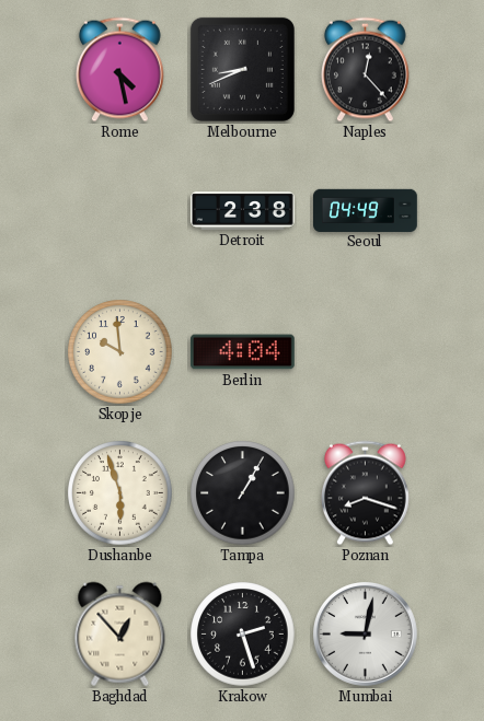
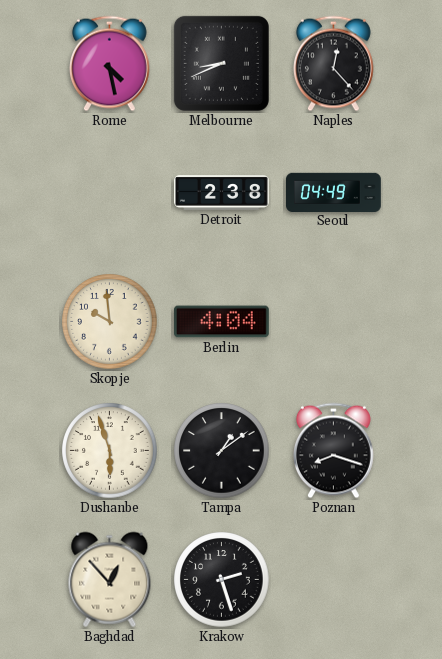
Tampa: 1:05 -> 1:09 (222, 451)
Mumbai: 9:02 -> none (365, 633)
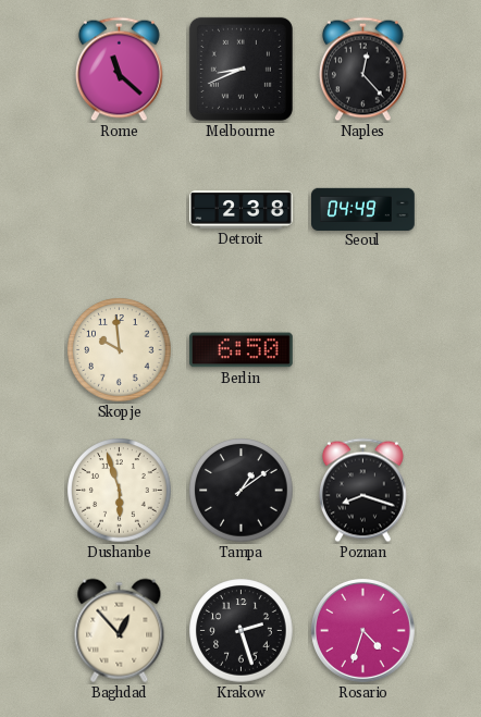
Rome: 4:28 -> 11:22 (119, 70)
Berlin: 4:04 -> 6:50 (242, 350)
Rosario: none -> 4:33 (362, 630)
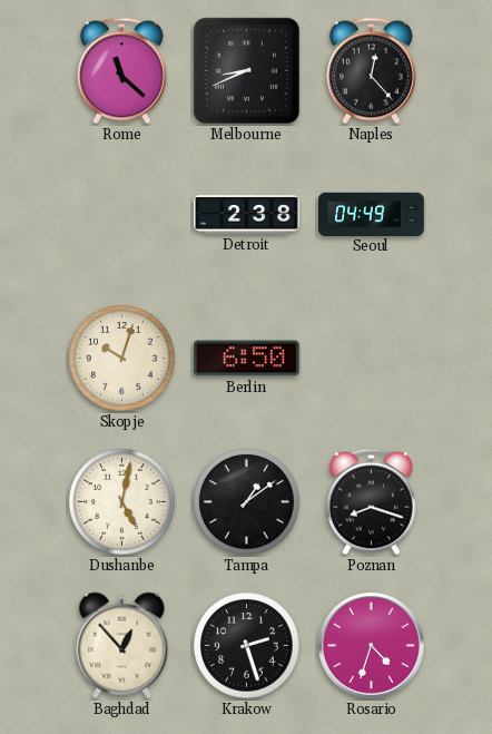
Skopje: 9:59 -> 10:03 (122, 359)
Dushanbe: 5:57 -> 5:02 (122, 502)
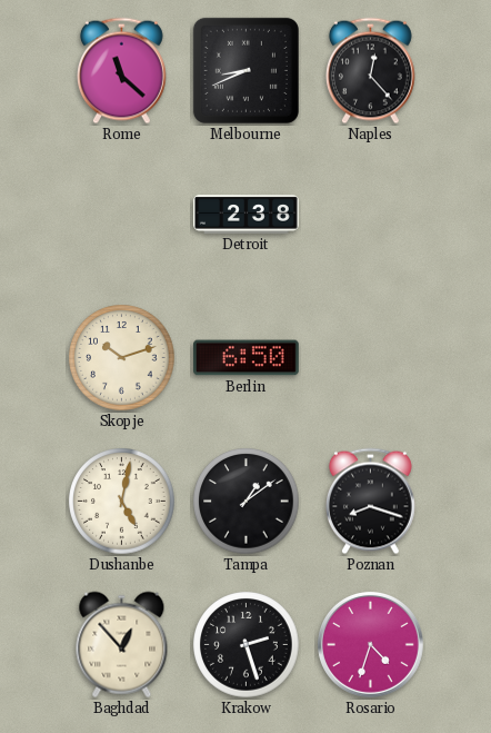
Seoul: 04:49 -> none (372, 214)
Skopje: 10:03 -> 10:12 (122, 358)
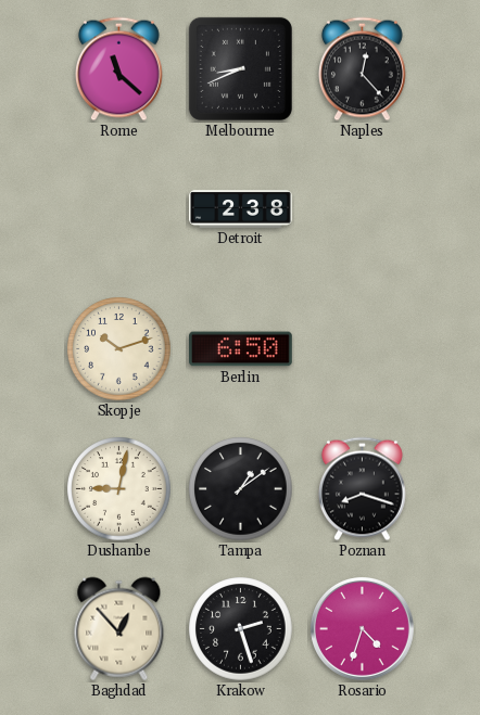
Dushanbe: 5:02 -> 9:02 (119, 489)
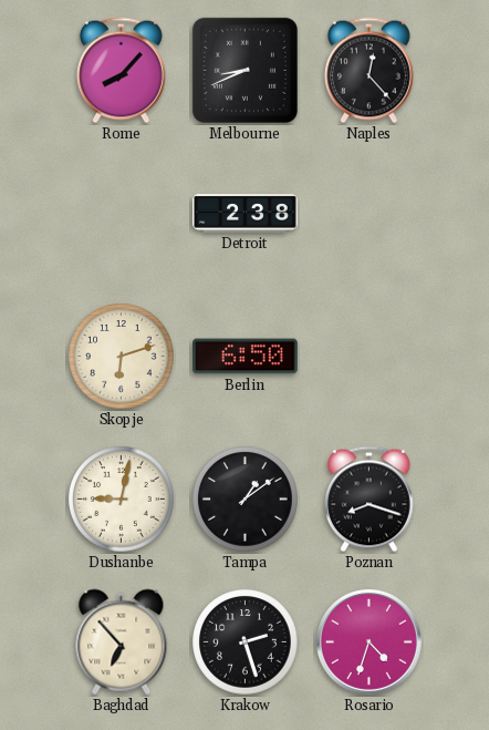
Rome: 11:22 -> 8:07 (121, 71)
Skopje: 10:12 -> 6:12 (122, 357)
Baghdad: 12:53 -> 6:53 (122, 642)
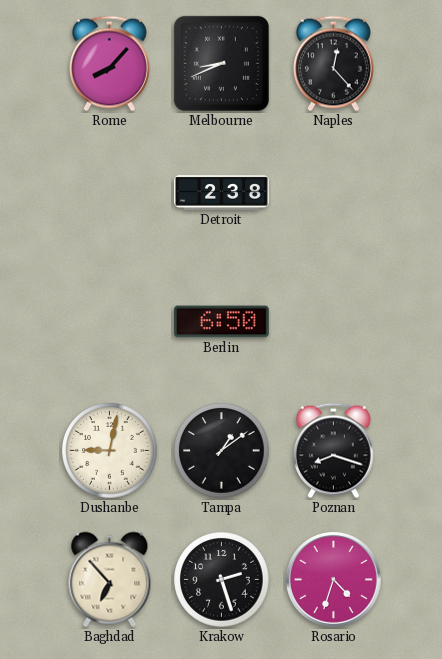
Skopje: 6:12 -> none (122, 357)
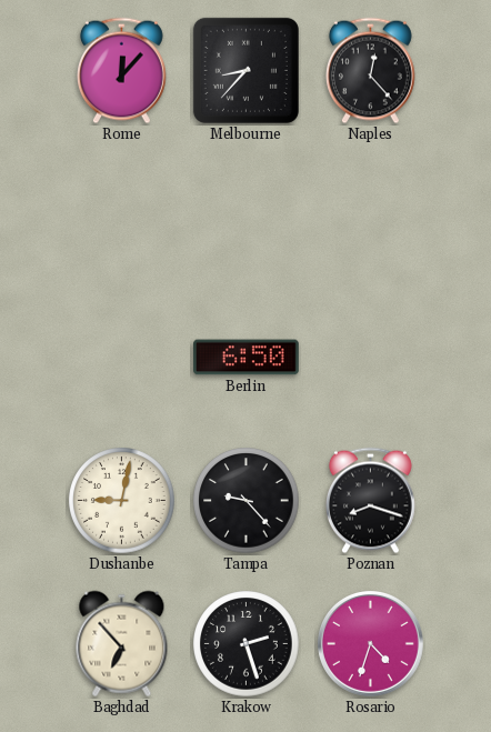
Rome: 8:07 -> 12:07 (121, 71)
Melbourne: 8:41 -> 8:37 (245, 70)
Detroit: 2:38 -> none (222, 193)
Tampa: 1:09 -> 9:23 (247, 501)
